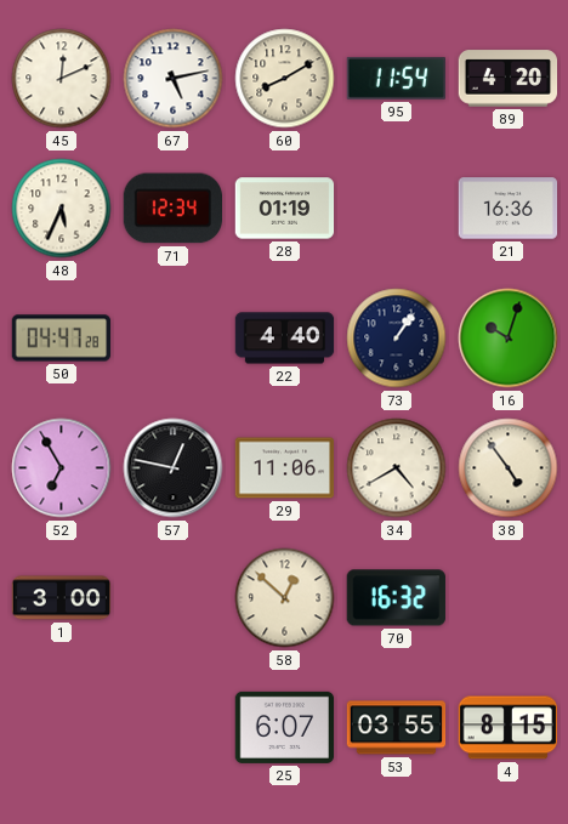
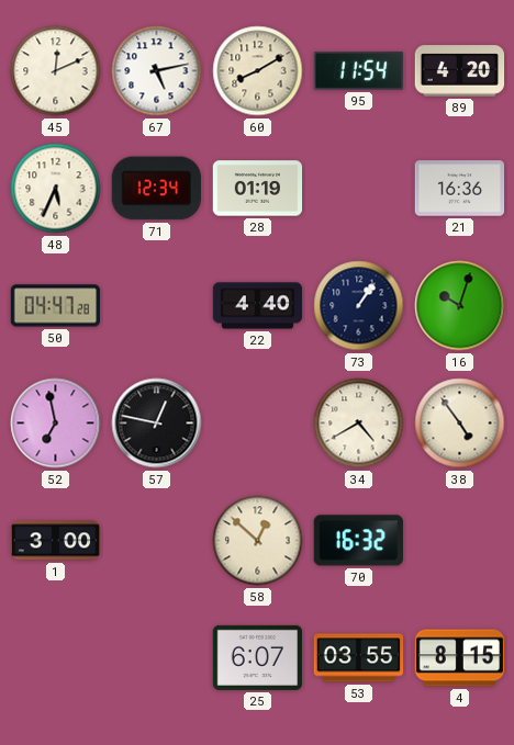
52: 6:55 -> 6:58 (56, 424)
29: 11:06 -> none (285, 468)
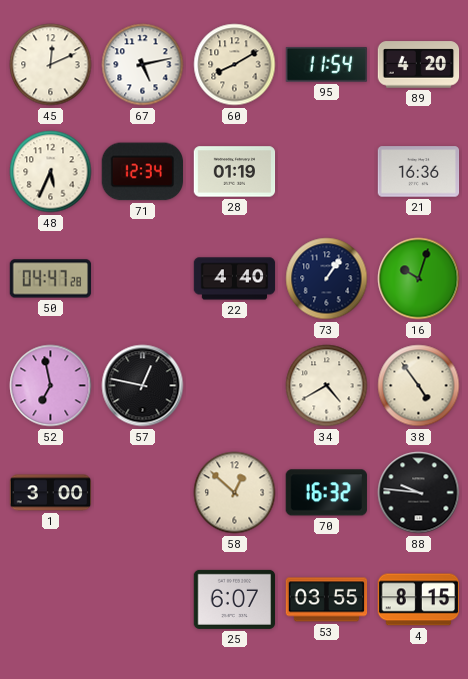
88: none -> 9:46 (419, 493)
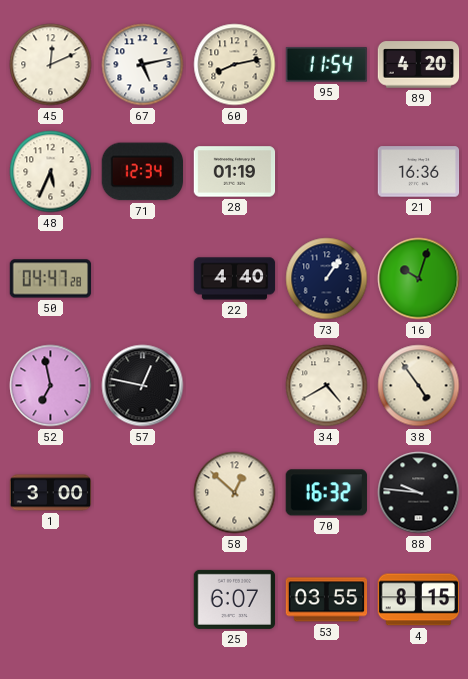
60: 8:10 -> 8:13 (235, 65)
